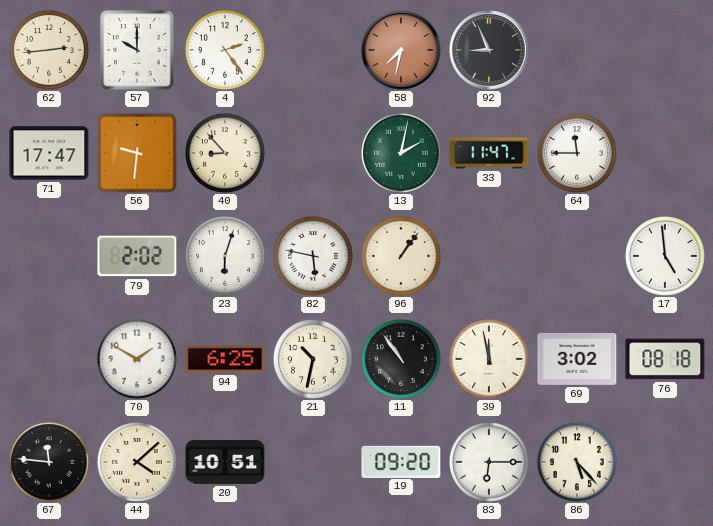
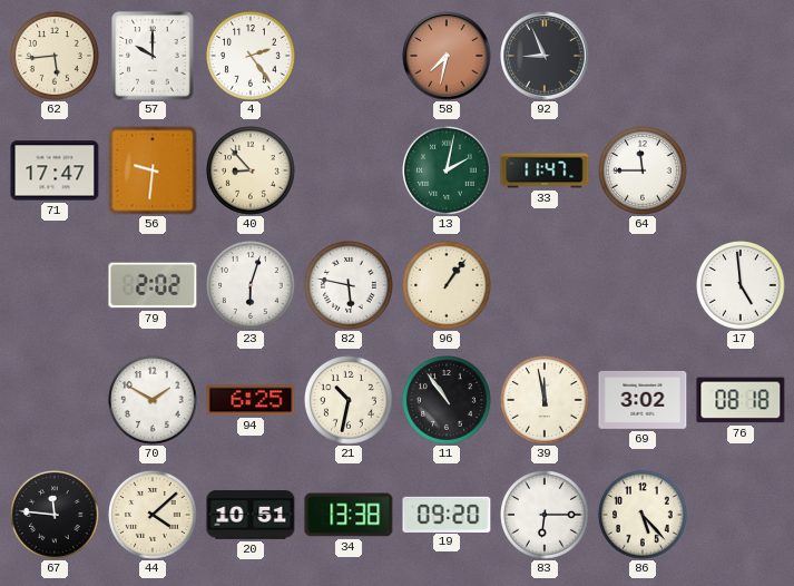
62: 2:44 -> 5:44 (56, 57)
34: none -> 13:38 (349, 515)
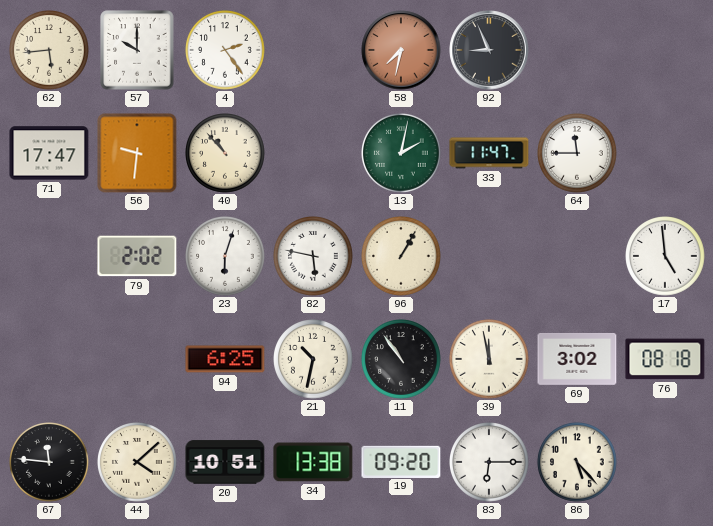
40: 8:53 -> 10:53 (226, 154)
96: 1:06 -> 1:05 (402, 257)
70: 1:50 -> none (154, 401)
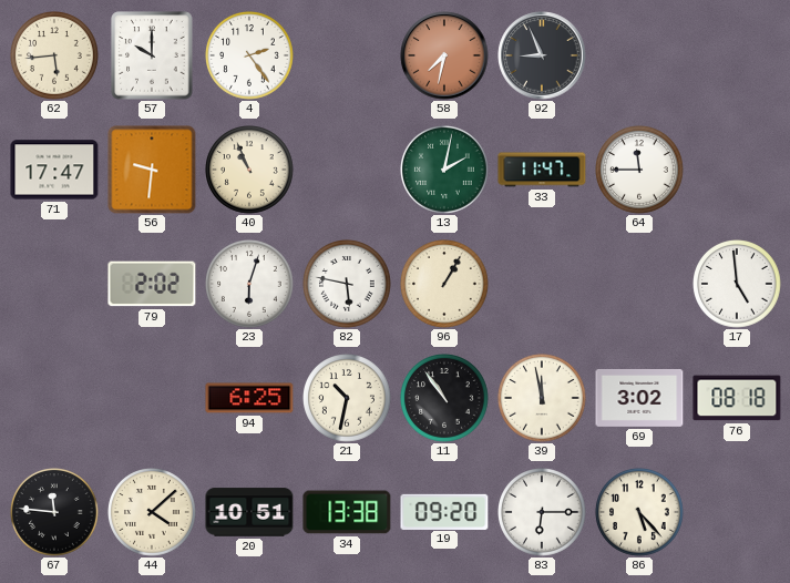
40: 10:53 -> 10:56 (250, 171)
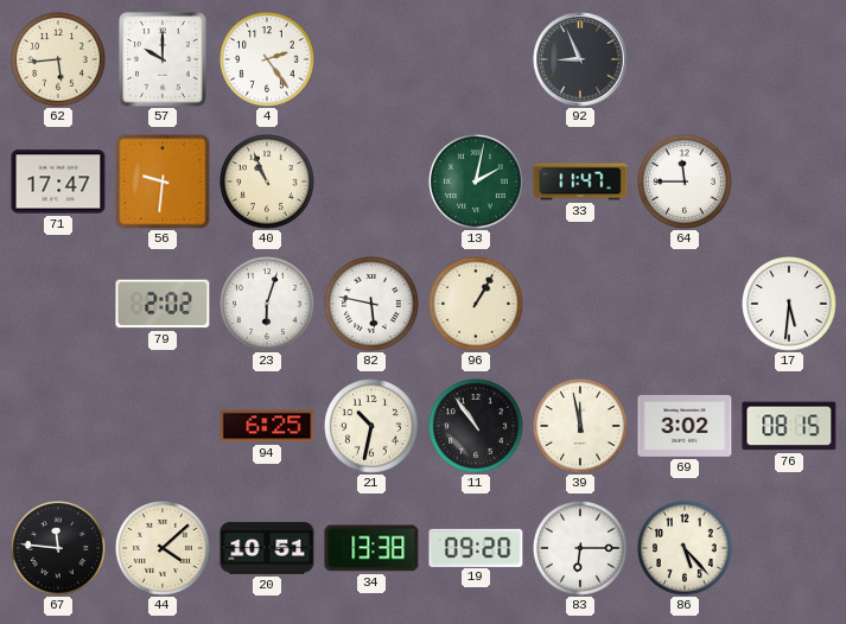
58: 7:32 -> none (444, 55)
17: 4:59 -> 5:31 (790, 305)
76: 08:18 -> 08:15 (789, 426)
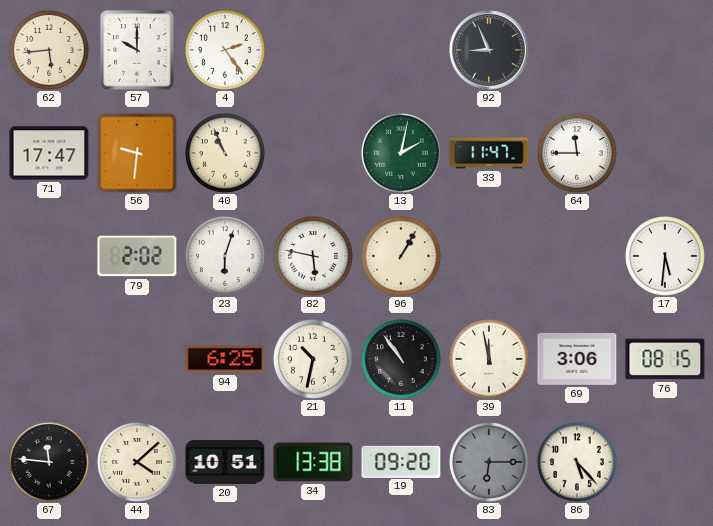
69: 3:02 -> 3:06 (577, 359)
83 dial: white -> grey (490, 463)
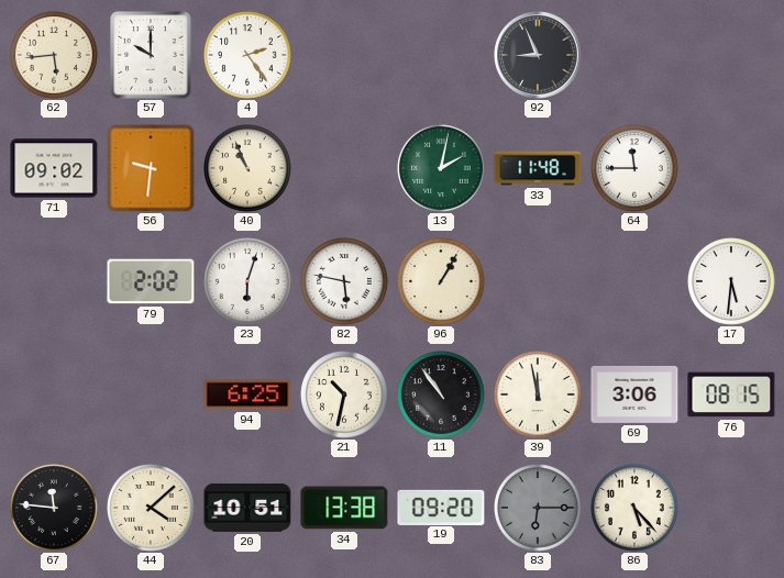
71: 17:47 -> 09:02 (54, 168)
33: 11:47 -> 11:48 (538, 168)
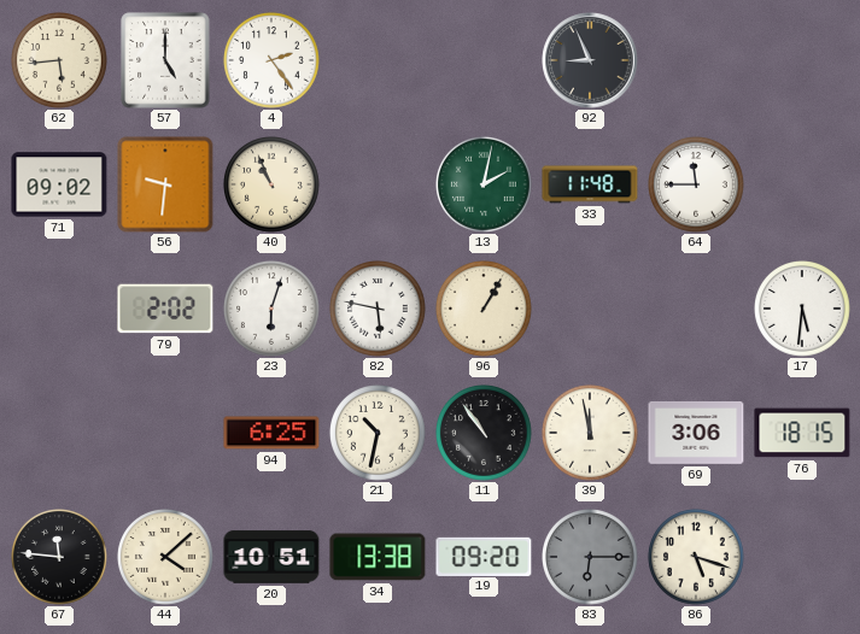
57: 10:00 -> 5:00 (165, 60)
76: 08:15 -> 18:15 (802, 433)
86: 5:23 -> 5:18 (697, 558)
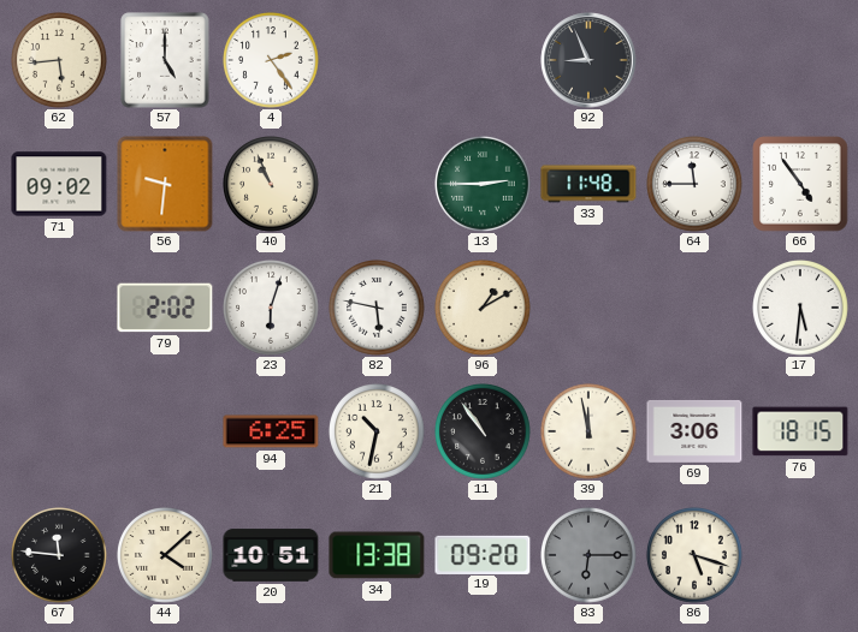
13: 2:02 -> 2:45 (484, 185)
66: none -> 4:54 (800, 184)
96: 1:05 -> 1:10 (484, 309)
